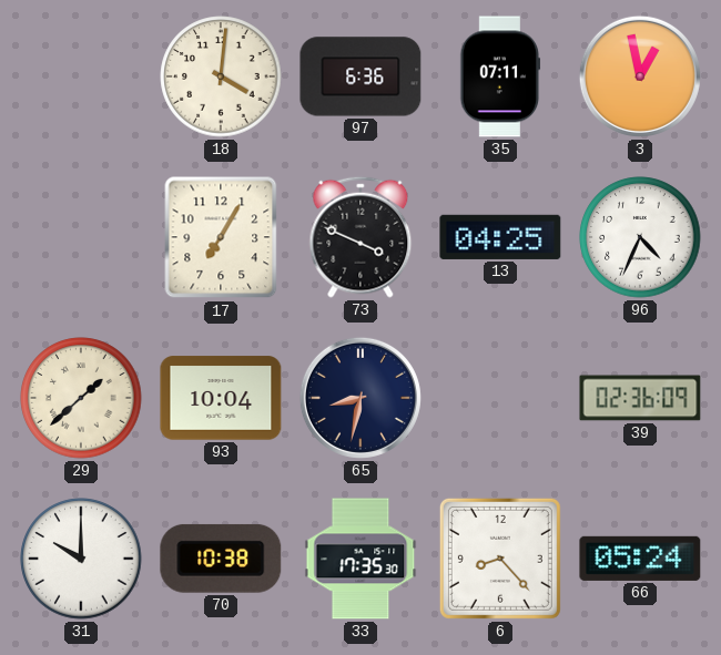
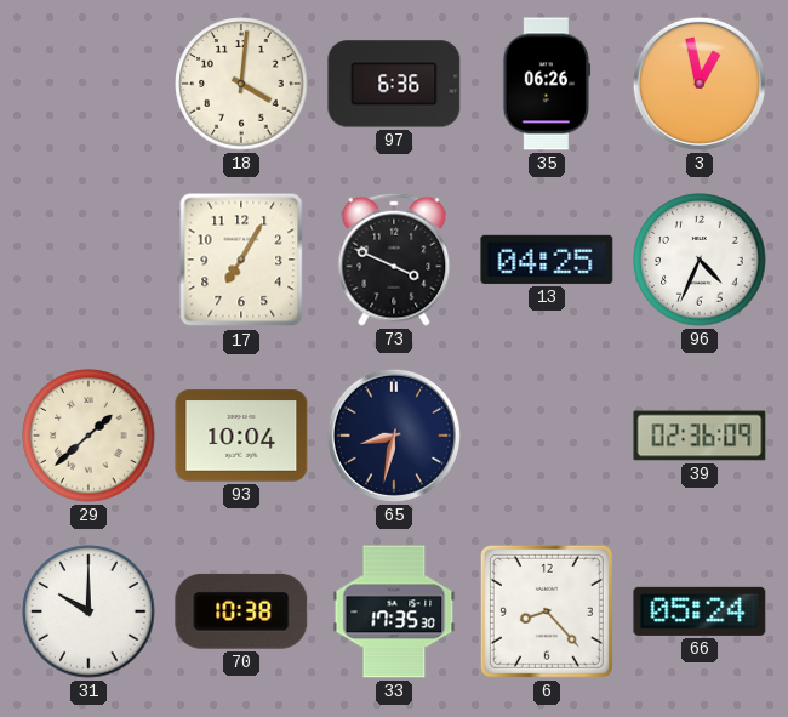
35: 07:11 -> 06:26 (547, 84)
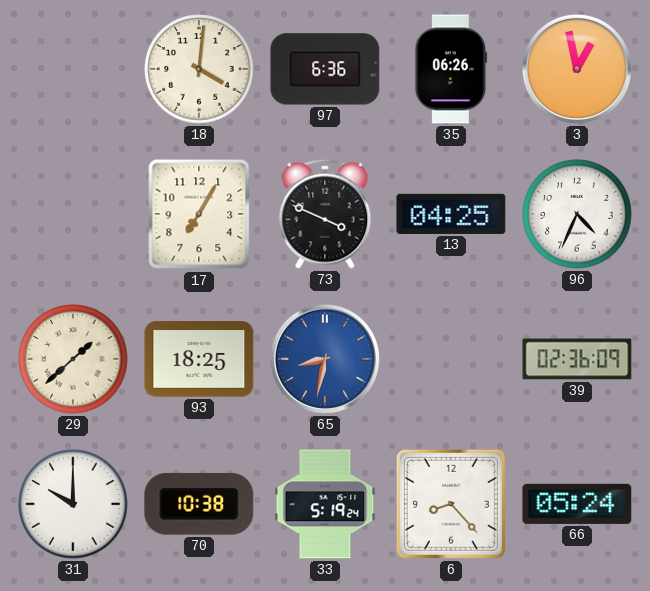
93: 10:04 -> 18:25 (199, 359)
65 dial: navy -> blue (325, 359)
33: 17:35 -> 5:19 (325, 504)
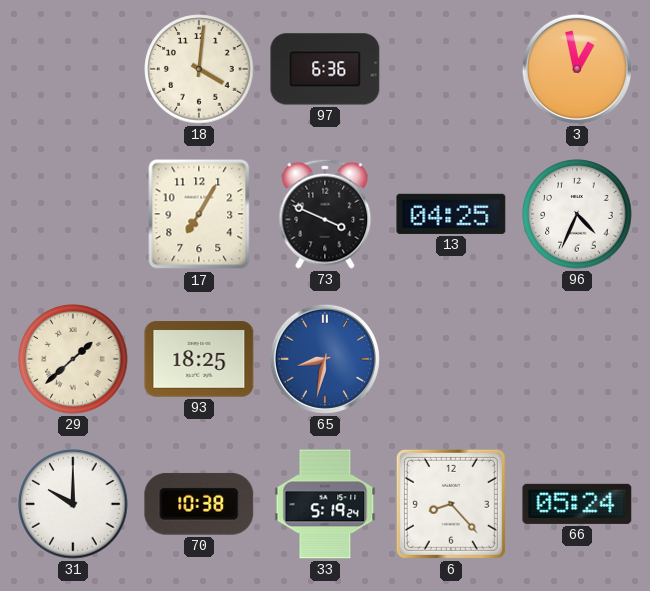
35: 06:26 -> none (451, 69)
39: 02:36 -> none (577, 359)
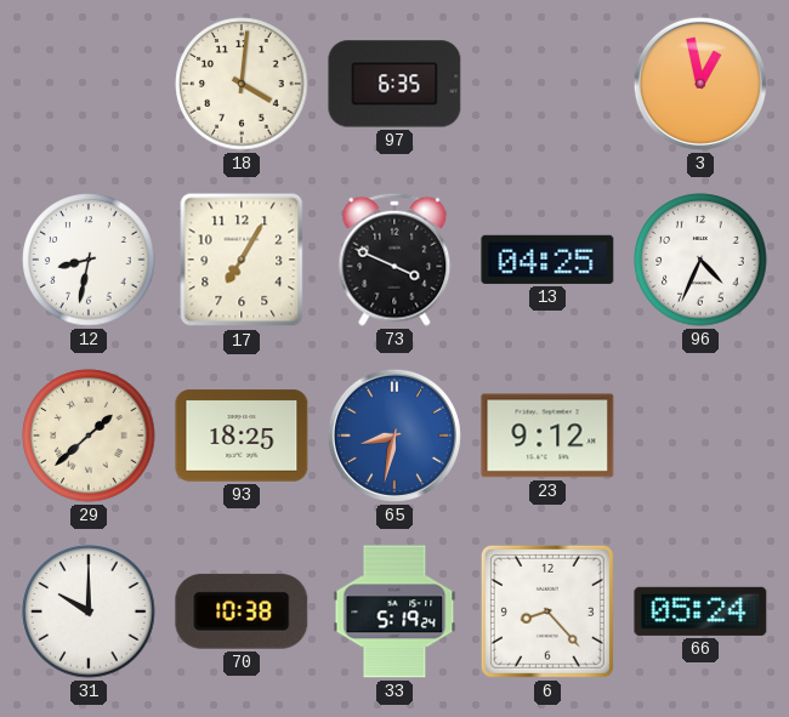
97: 6:36 -> 6:35 (394, 84)
12: none -> 8:32 (89, 260)
23: none -> 9:12 (547, 436)
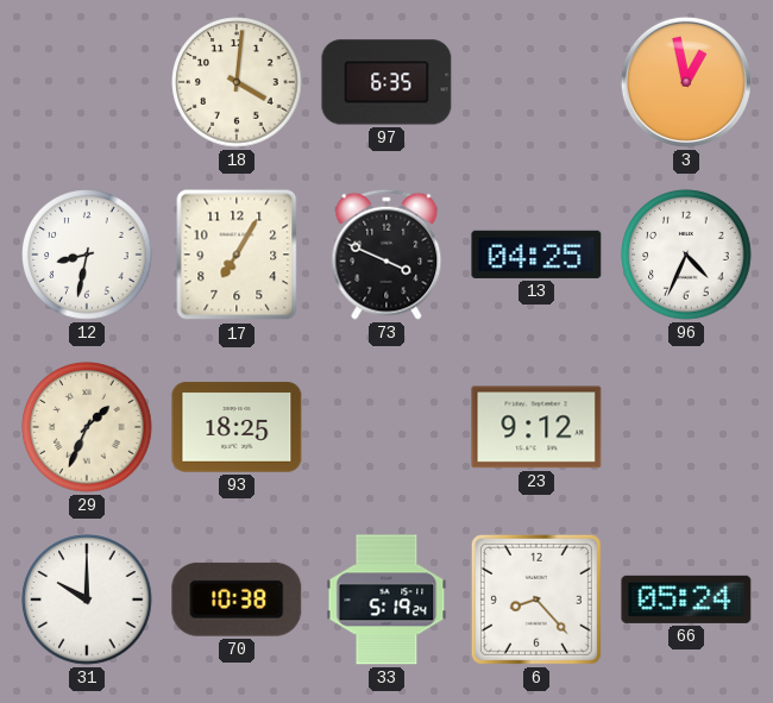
29: 1:38 -> 1:34 (87, 427)
65: 8:32 -> none (394, 436)
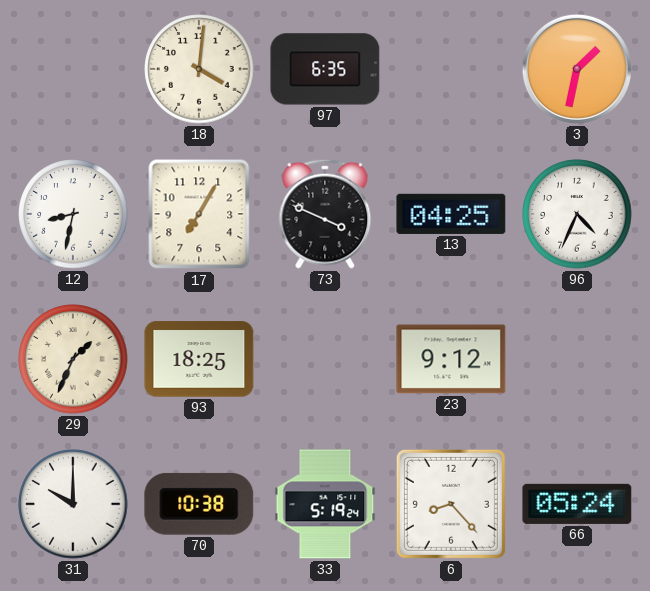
3: 12:58 -> 1:32 (577, 69)
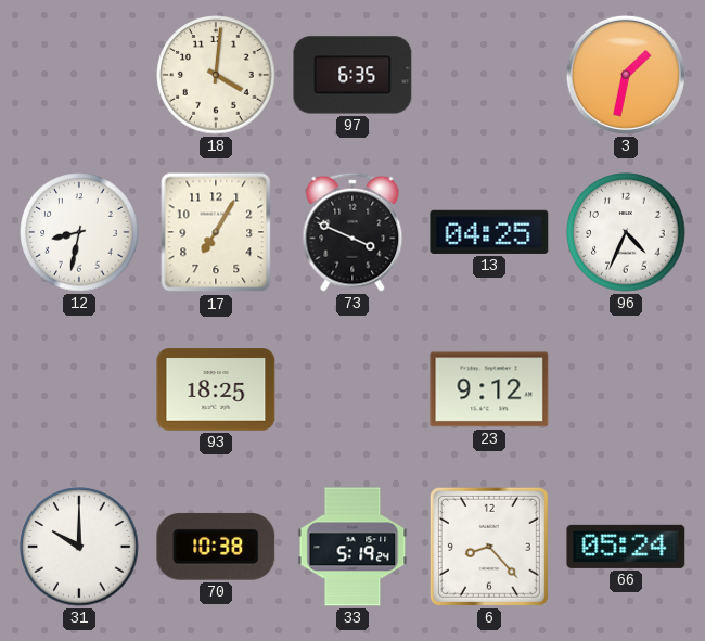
29: 1:34 -> none (73, 359)
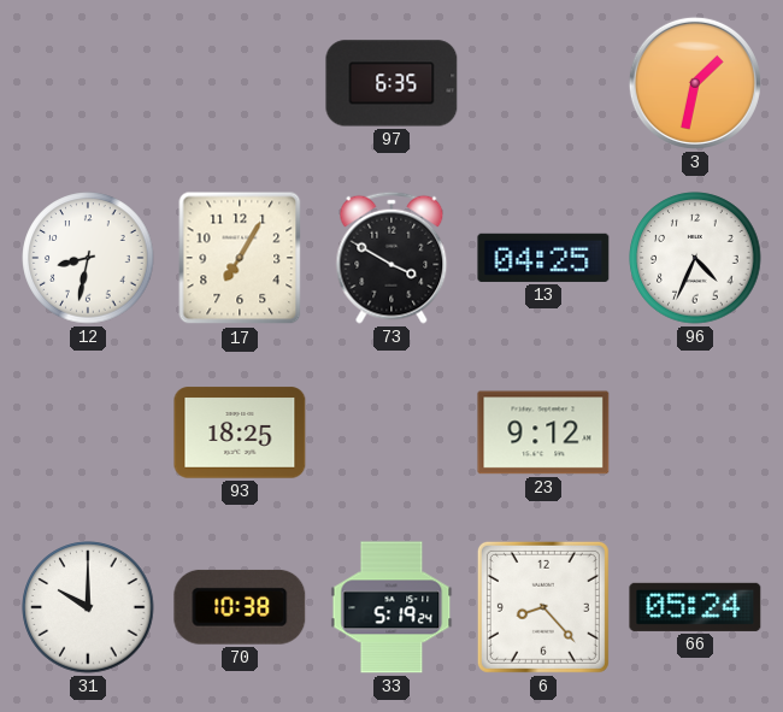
18: 4:01 -> none (216, 75)
73: 3:49 -> 3:50 (391, 258)
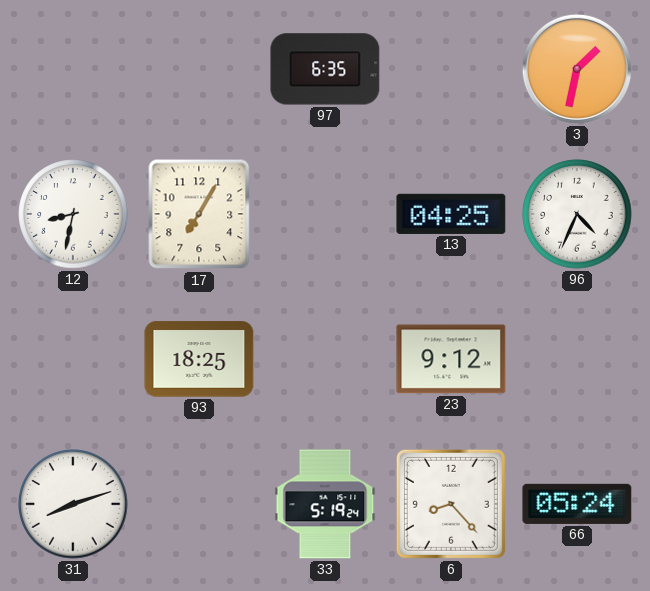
73: 3:50 -> none (391, 258)
31: 10:00 -> 8:12 (73, 504)
70: 10:38 -> none (240, 607)
